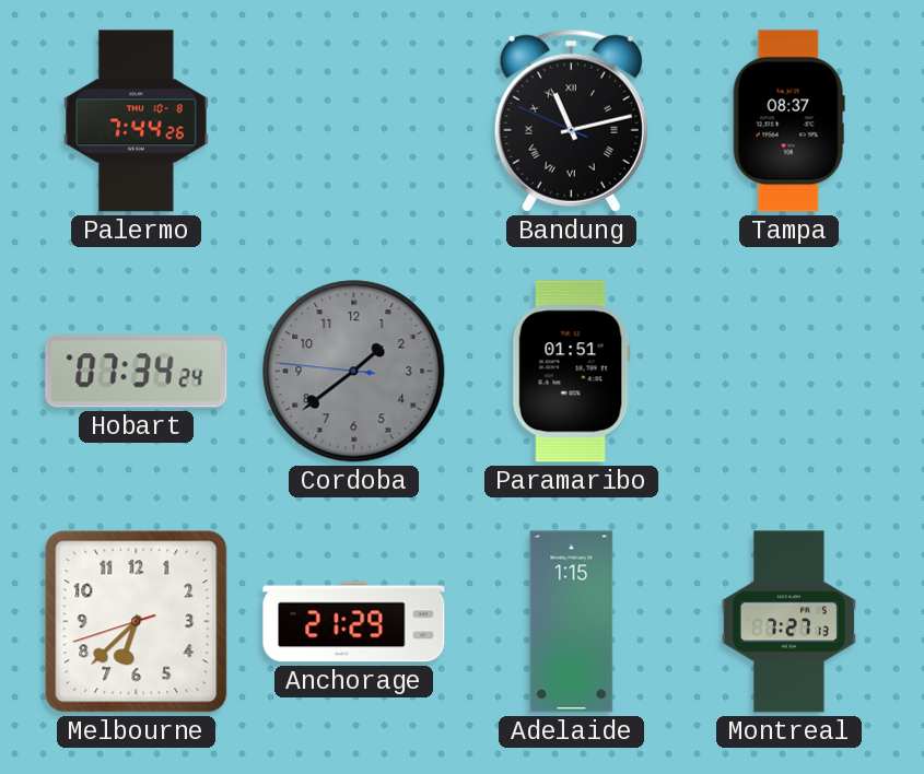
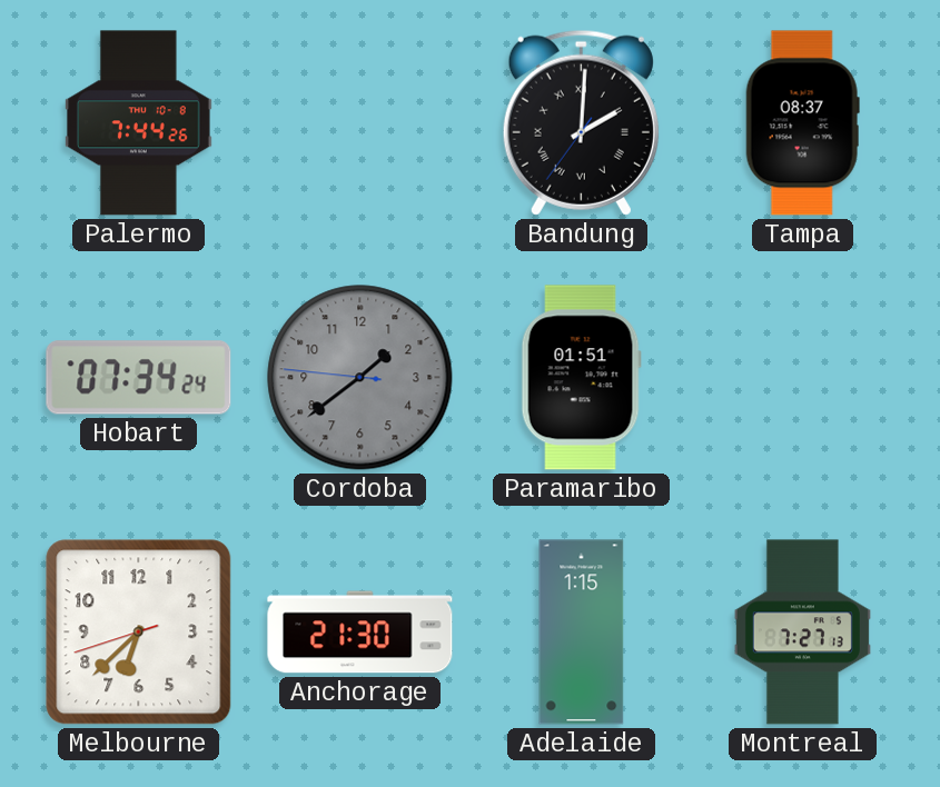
Bandung: 11:12 -> 2:00 (581, 122)
Anchorage: 21:29 -> 21:30 (360, 632)
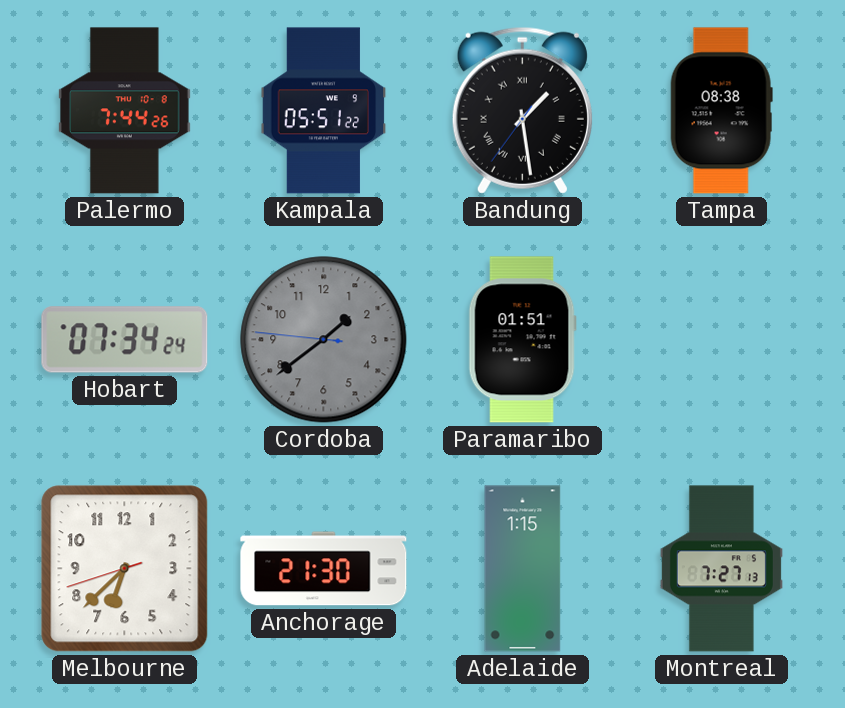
Kampala: none -> 05:51 (324, 111)
Bandung: 2:00 -> 1:28 (522, 110)
Tampa: 08:37 -> 08:38 (721, 111)
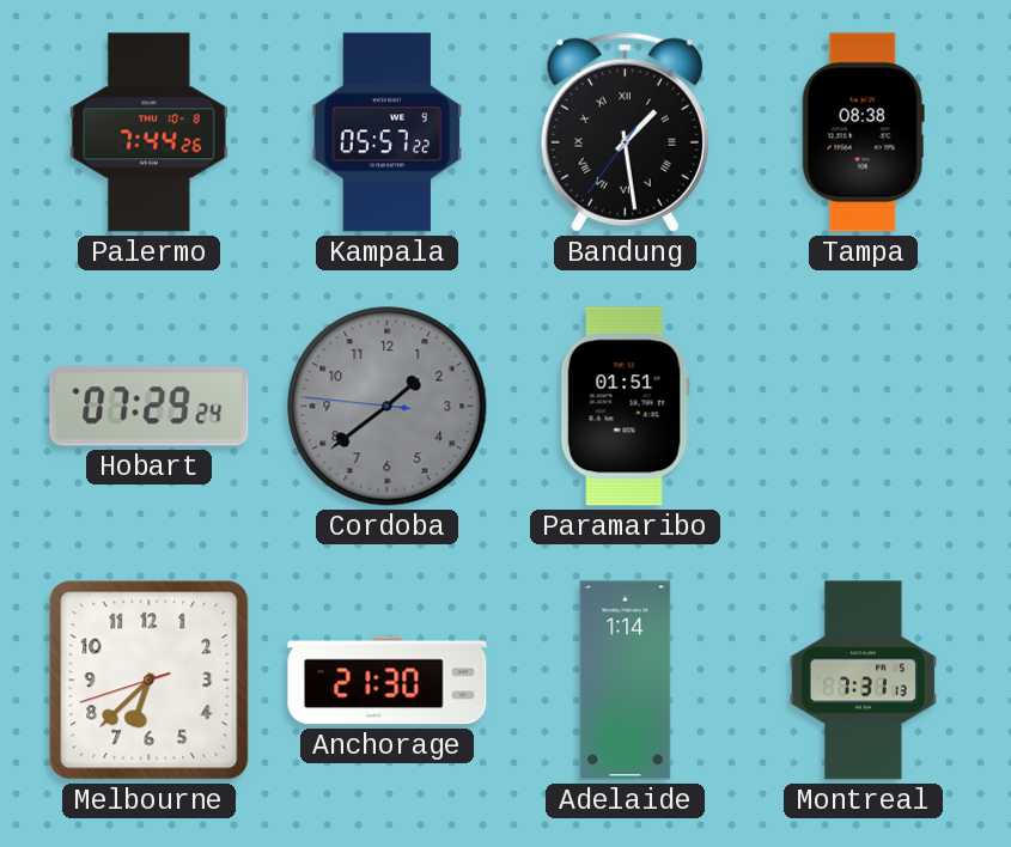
Kampala: 05:51 -> 05:57 (388, 133)
Hobart: 07:34 -> 07:29 (150, 407)
Adelaide: 1:15 -> 1:14 (626, 681)
Montreal: 7:27 -> 7:31 (863, 681)
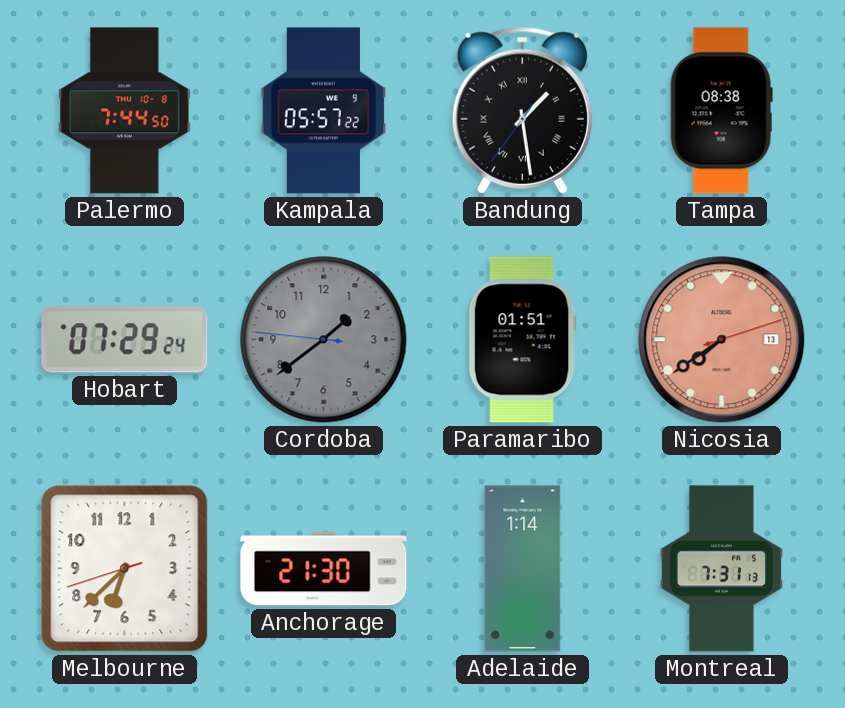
Palermo: 7:44:26 -> 7:44:50 (124, 111)
Nicosia: none -> 7:39 (722, 340)
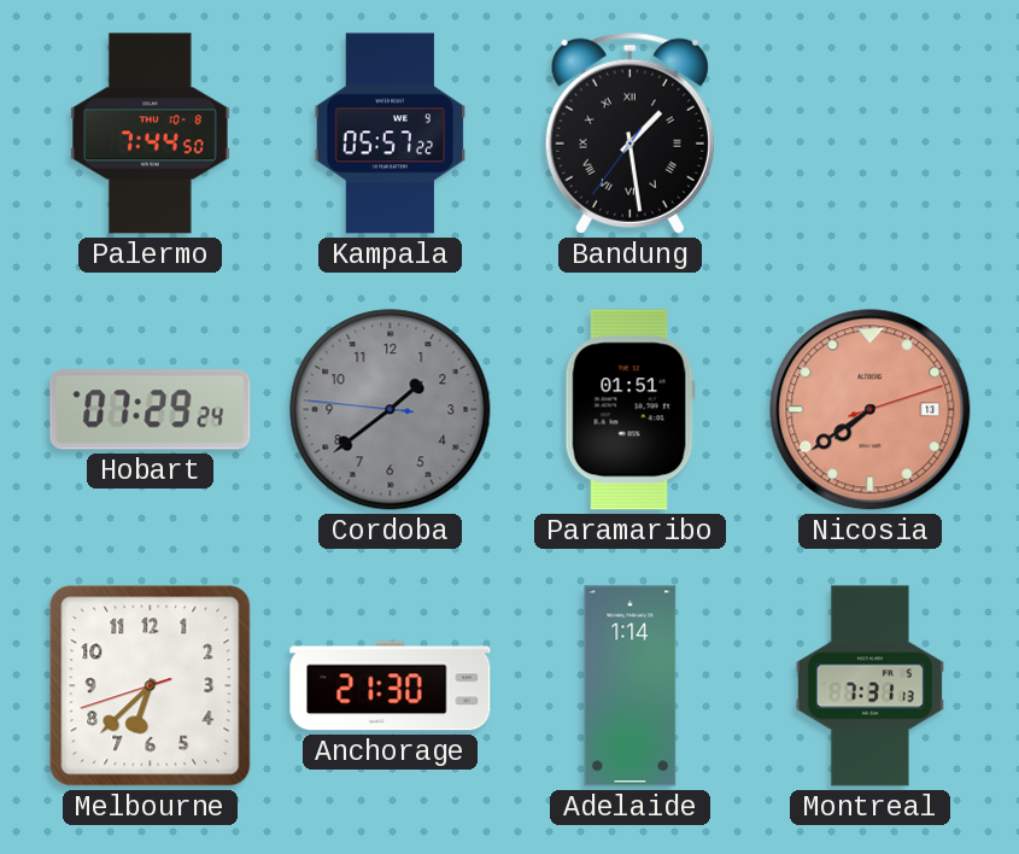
Tampa: 08:38 -> none (721, 111)
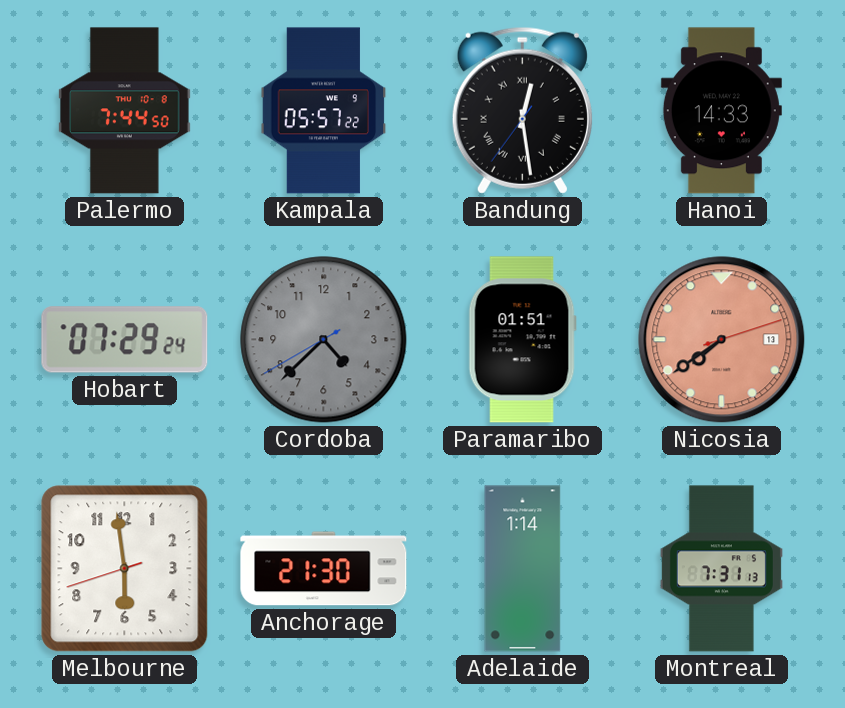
Bandung: 1:28 -> 12:28 (522, 110)
Hanoi: none -> 14:33 (721, 111)
Cordoba: 1:38 -> 4:37 (324, 340)
Melbourne: 6:37 -> 5:58 (125, 569)
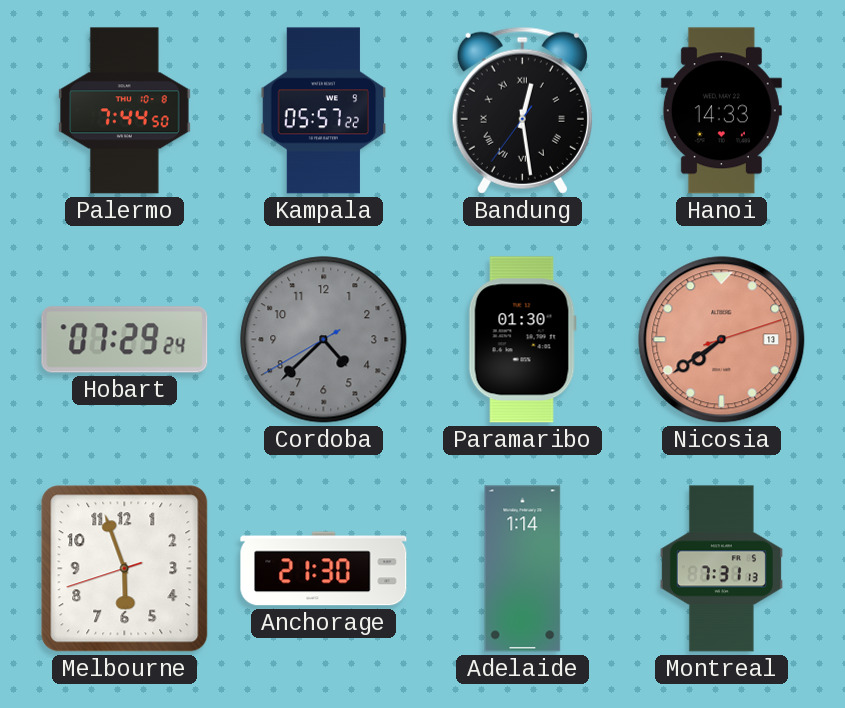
Paramaribo: 01:51 -> 01:30 (522, 340)
Melbourne: 5:58 -> 5:56 (125, 569)
